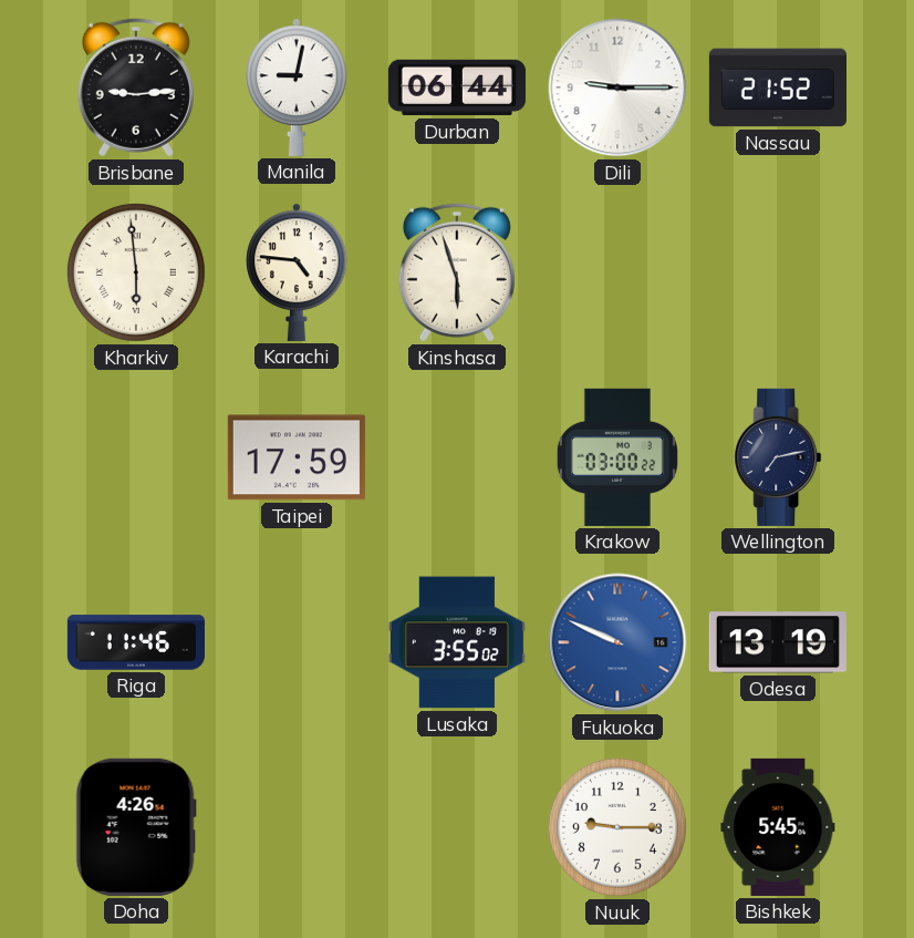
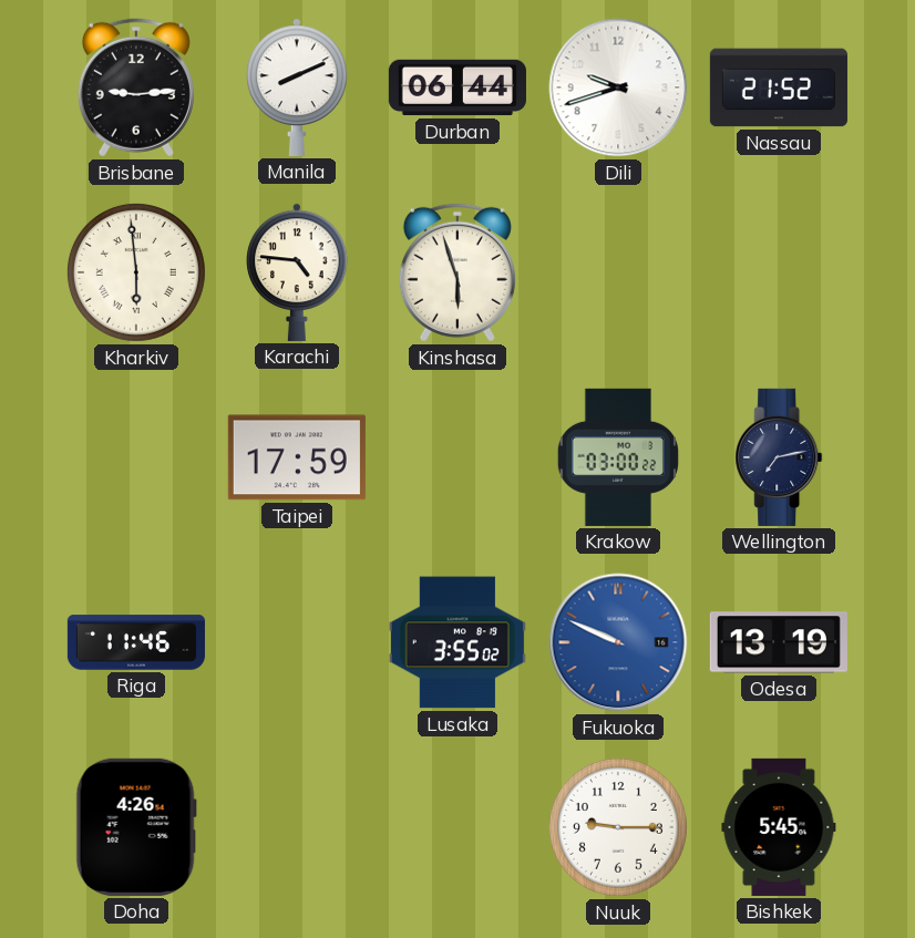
Manila: 9:02 -> 8:11 (297, 87)
Dili: 9:15 -> 9:42 (618, 87)
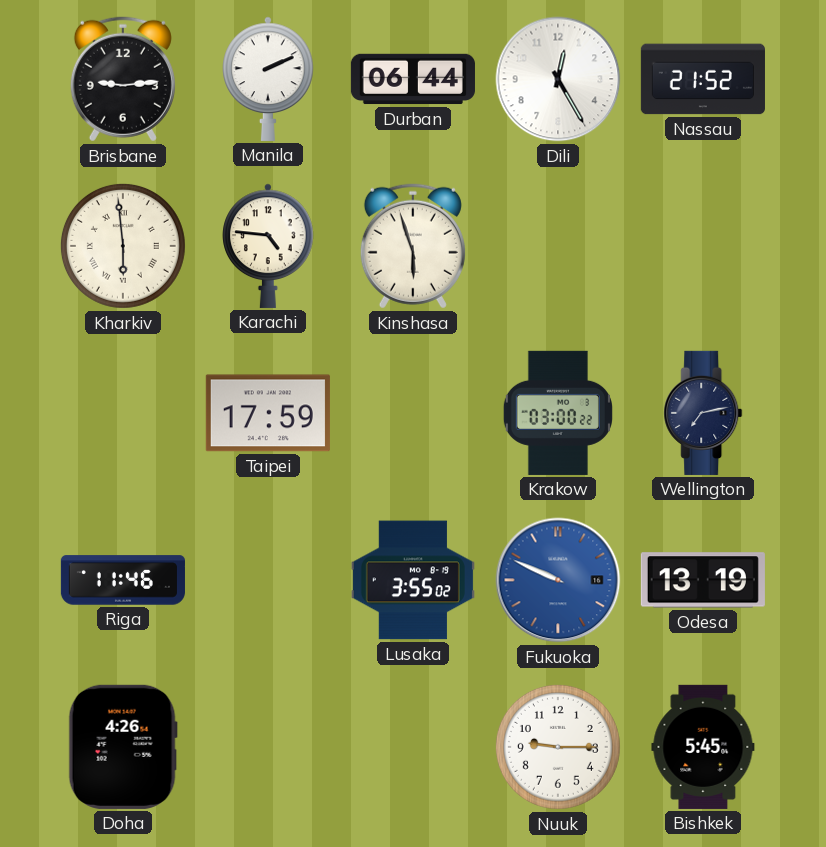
Manila: 8:11 -> 2:11 (268, 79)
Dili: 9:42 -> 12:25 (558, 79)
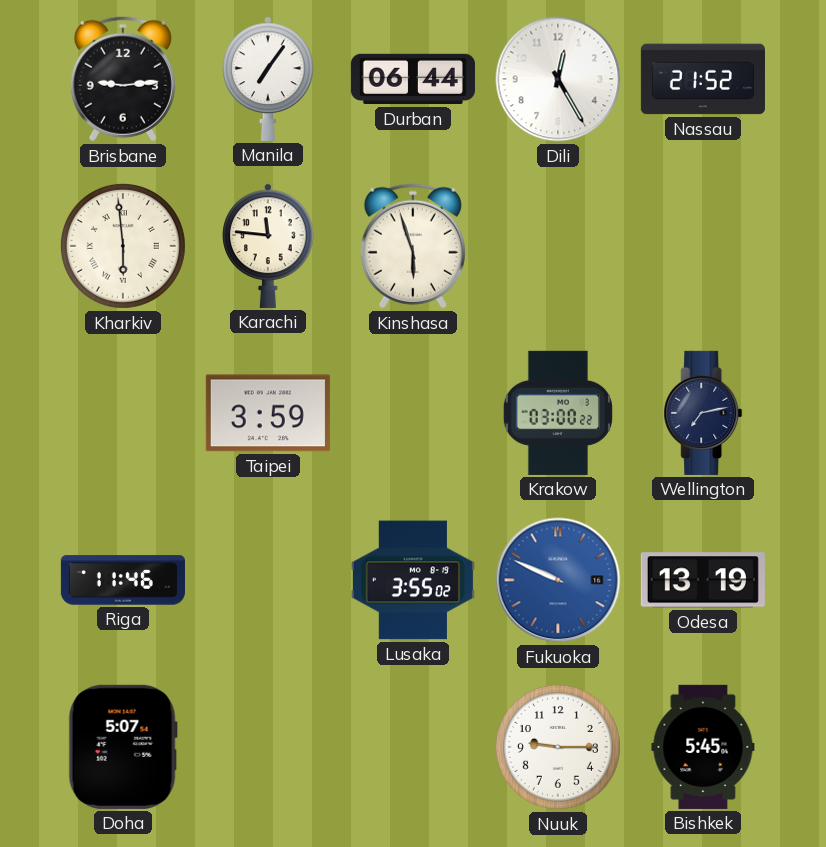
Manila: 2:11 -> 7:06 (268, 79)
Karachi: 4:46 -> 11:46 (268, 246)
Taipei: 17:59 -> 3:59 (268, 413)
Doha: 4:26 -> 5:07 (123, 747)
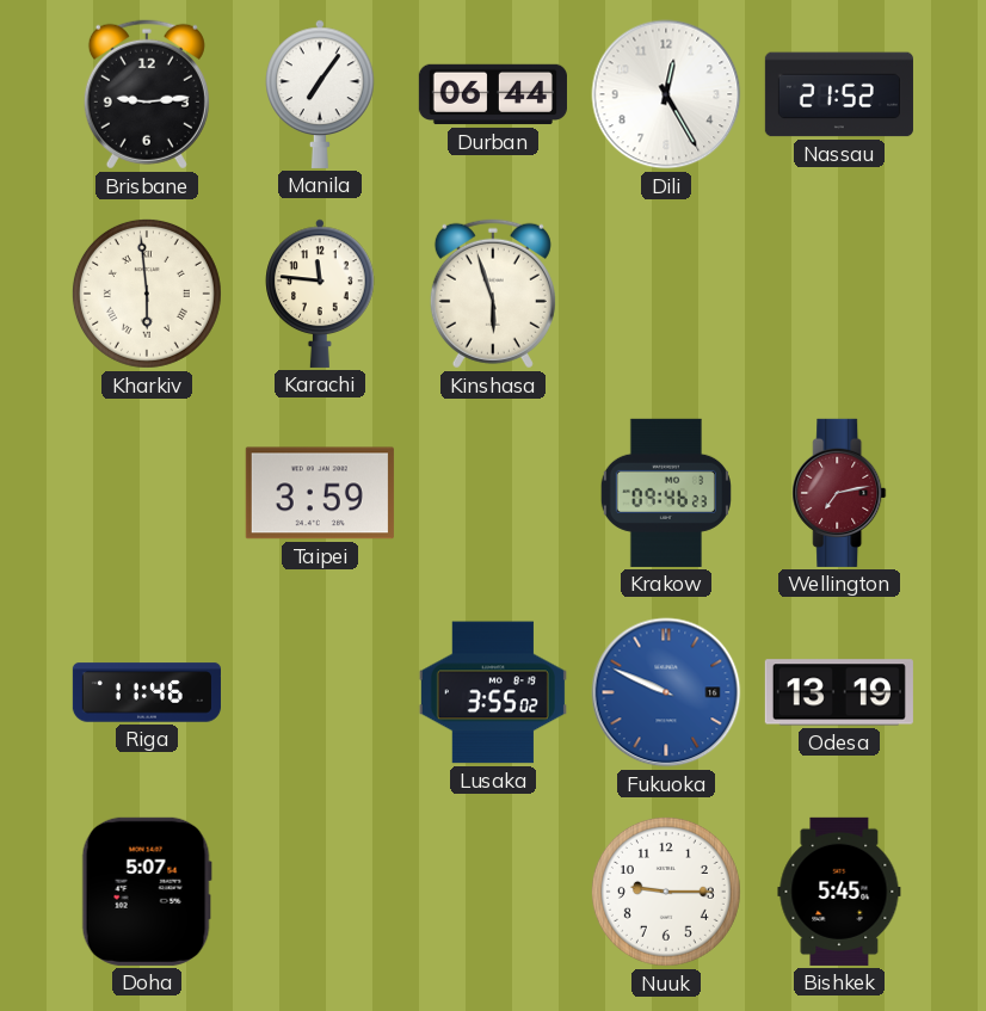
Krakow: 03:00 -> 09:46 (666, 493)
Wellington dial: navy -> burgundy (839, 493)
